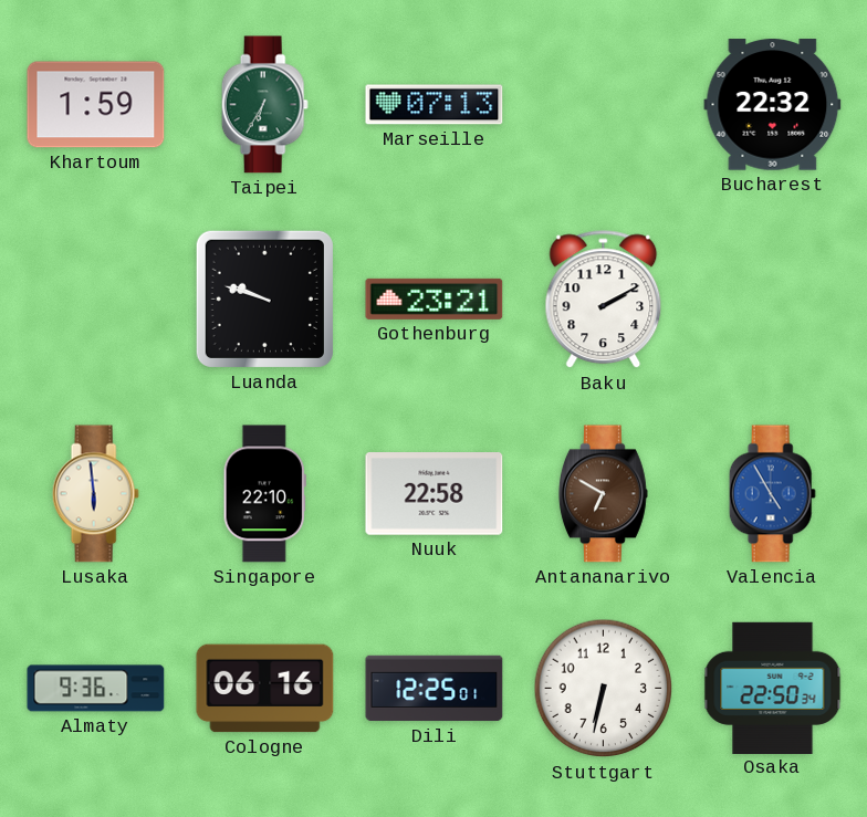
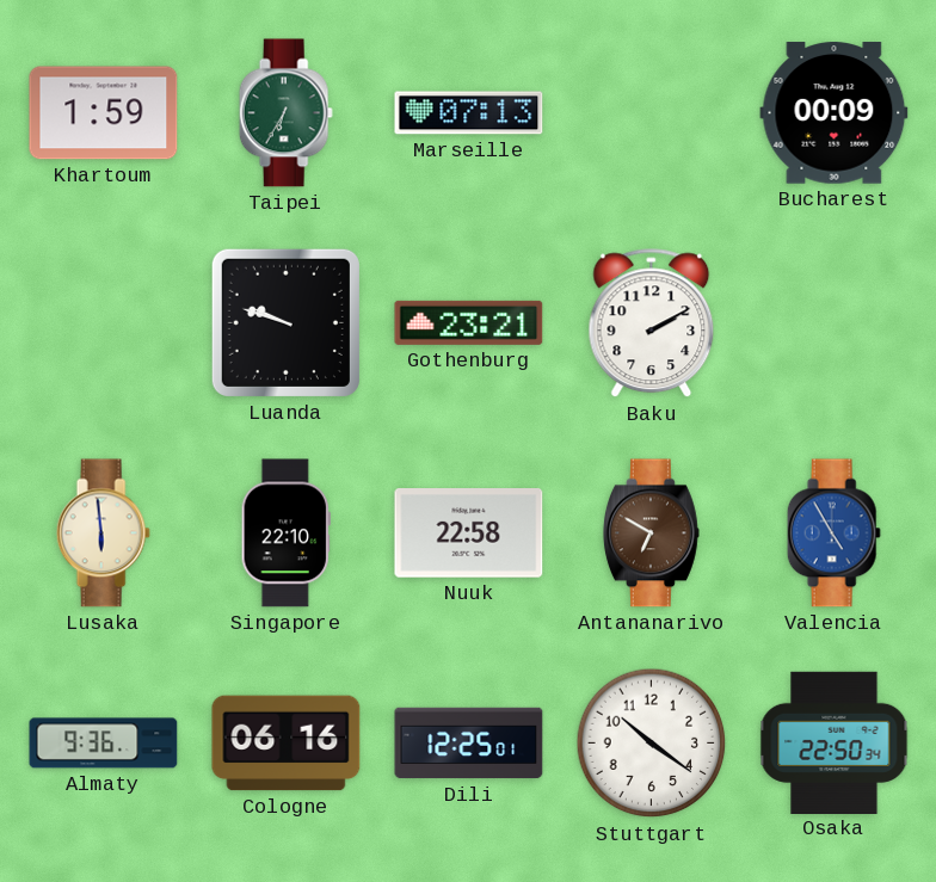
Bucharest: 22:32 -> 00:09 (835, 113)
Stuttgart: 6:32 -> 10:21 (652, 744)
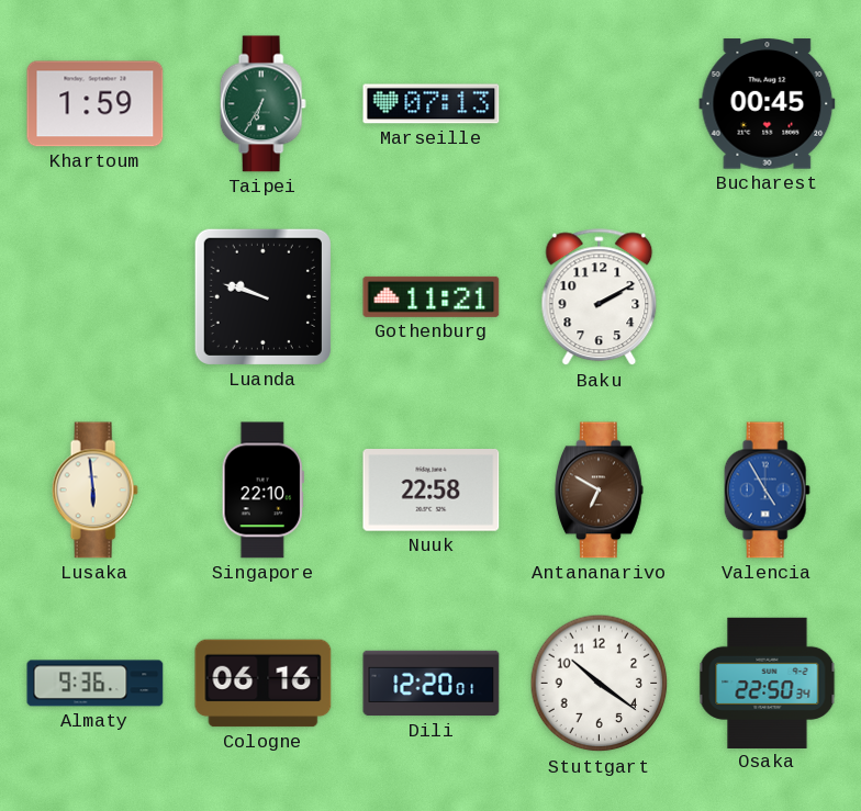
Bucharest: 00:09 -> 00:45 (768, 104)
Gothenburg: 23:21 -> 11:21 (432, 296)
Dili: 12:25 -> 12:20 (432, 684)
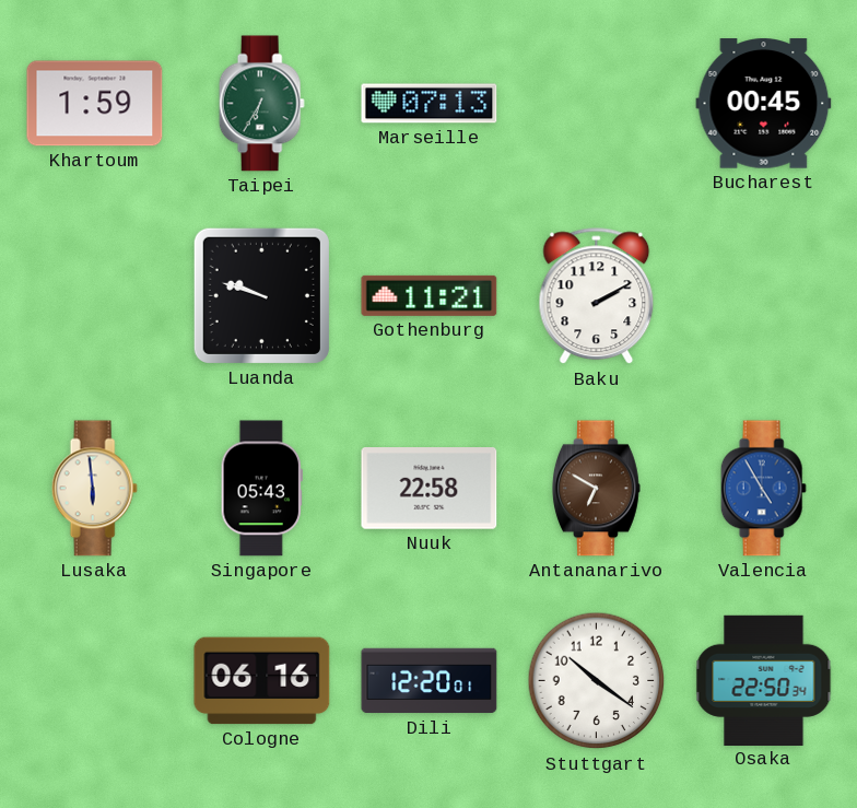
Singapore: 22:10 -> 05:43 (261, 489)
Almaty: 9:36 -> none (96, 684)
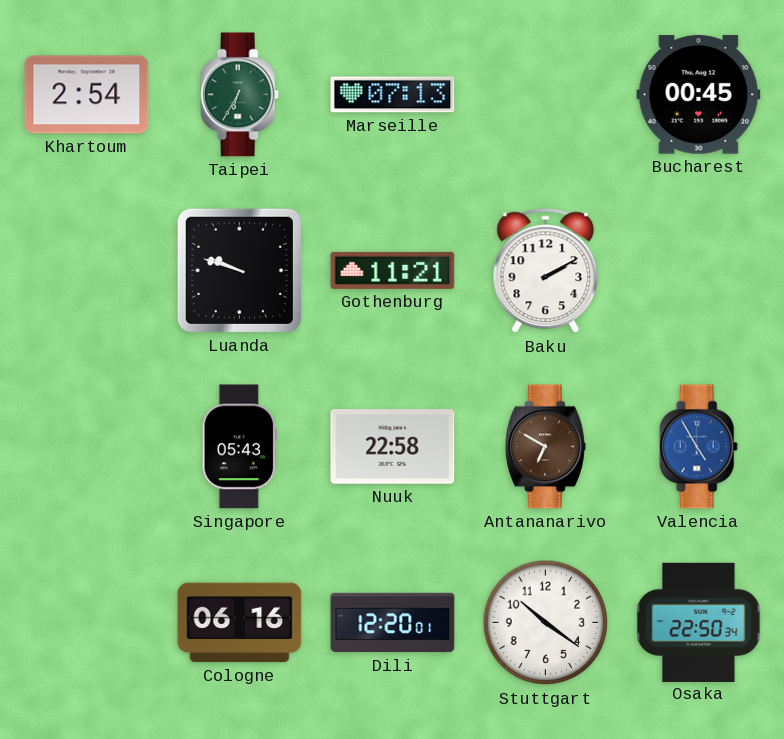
Khartoum: 1:59 -> 2:54 (87, 95)
Lusaka: 5:59 -> none (94, 489)
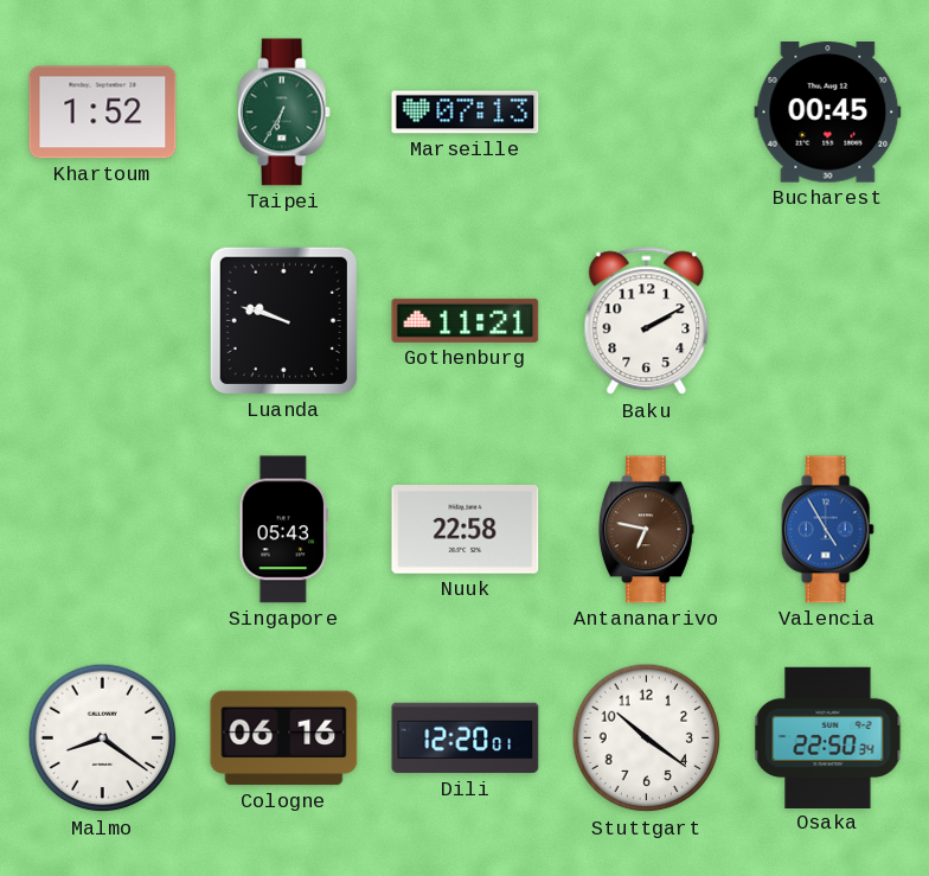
Khartoum: 2:54 -> 1:52 (103, 113)
Antananarivo: 6:50 -> 6:47 (647, 530)
Malmo: none -> 8:21 (103, 738)
